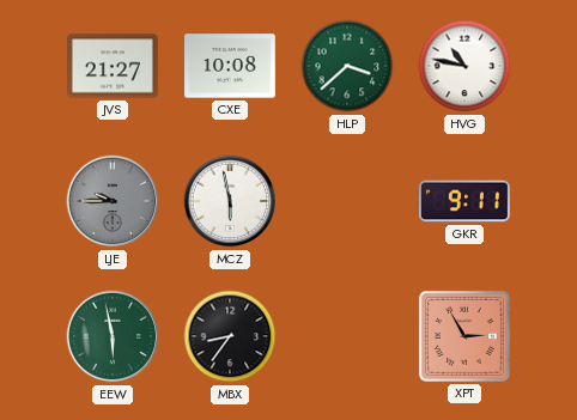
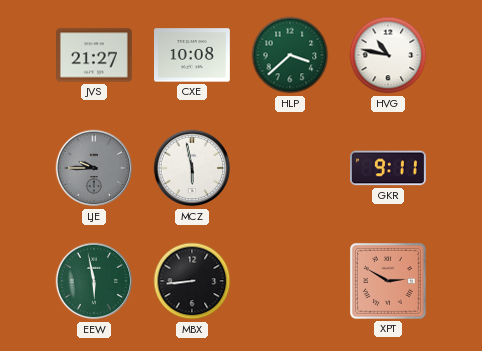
MBX: 8:36 -> 8:44 (192, 281)
XPT: 2:55 -> 2:50 (388, 281)
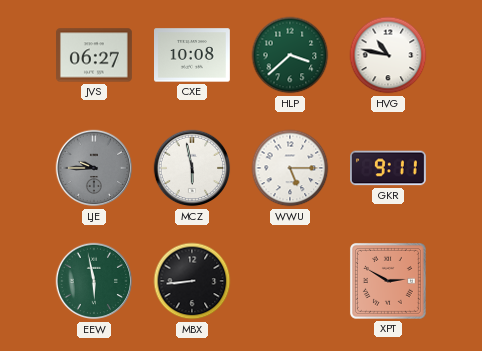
JVS: 21:27 -> 06:27 (95, 55)
WWU: none -> 5:15 (290, 168)
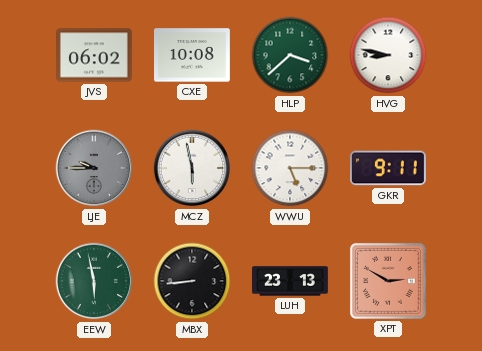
JVS: 06:27 -> 06:02 (95, 55)
HVG: 10:47 -> 8:47 (388, 55)
LUH: none -> 23:13 (291, 281)
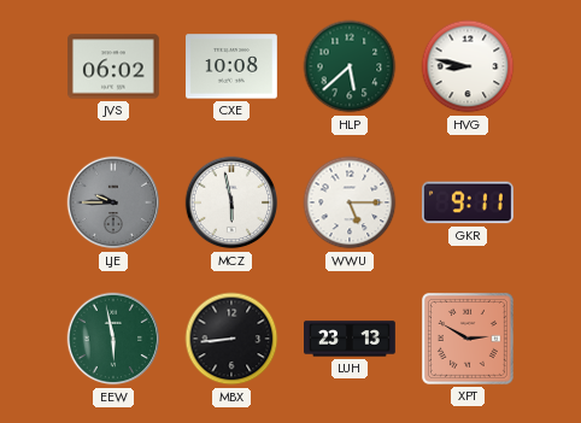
HLP: 3:38 -> 5:38 (350, 66)
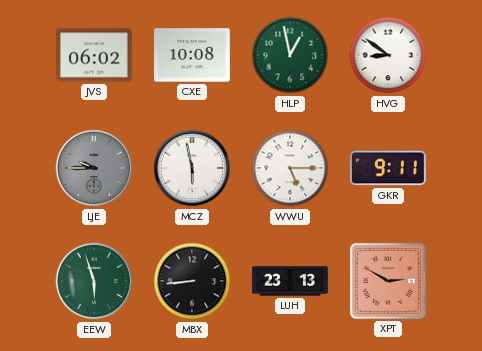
HLP: 5:38 -> 12:58 (290, 55)
HVG: 8:47 -> 8:51 (388, 55)
EEW: 5:58 -> 5:57 (94, 281)
